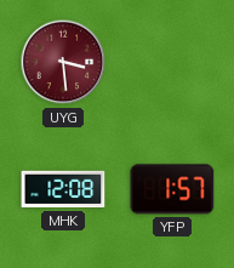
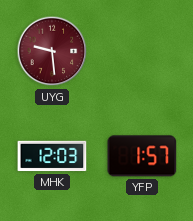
UYG: 3:29 -> 9:29 (52, 51)
MHK: 12:08 -> 12:03 (52, 156)
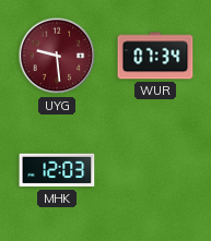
WUR: none -> 07:34 (155, 56)
YFP: 1:57 -> none (142, 156)
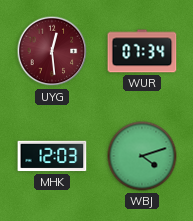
UYG: 9:29 -> 12:29 (52, 51)
WBJ: none -> 4:12 (142, 156)
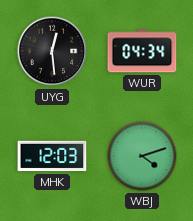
UYG dial: burgundy -> black (52, 51)
WUR: 07:34 -> 04:34 (142, 51)
